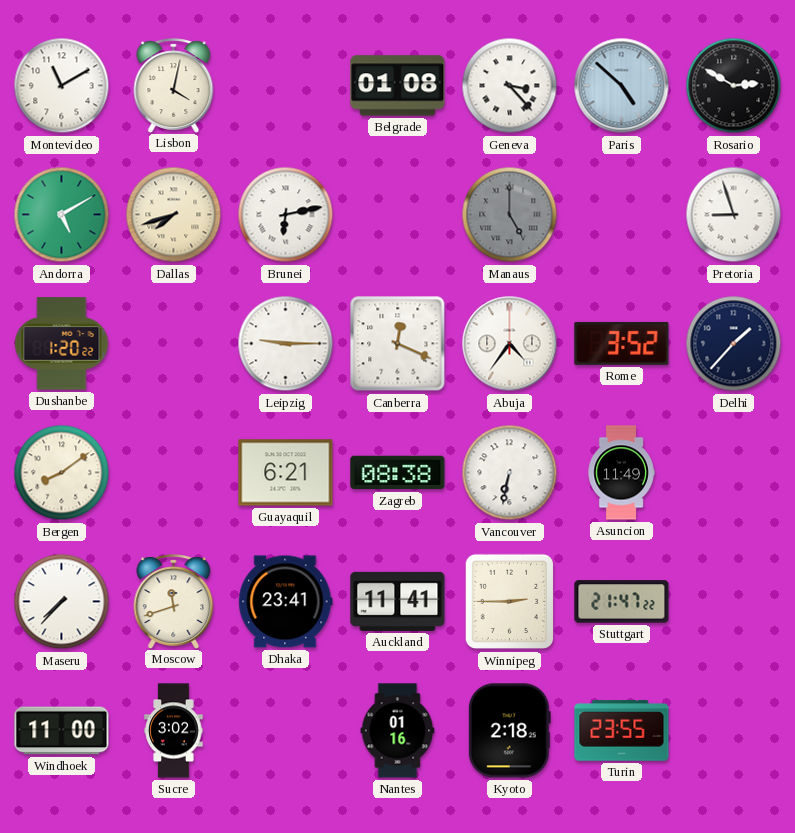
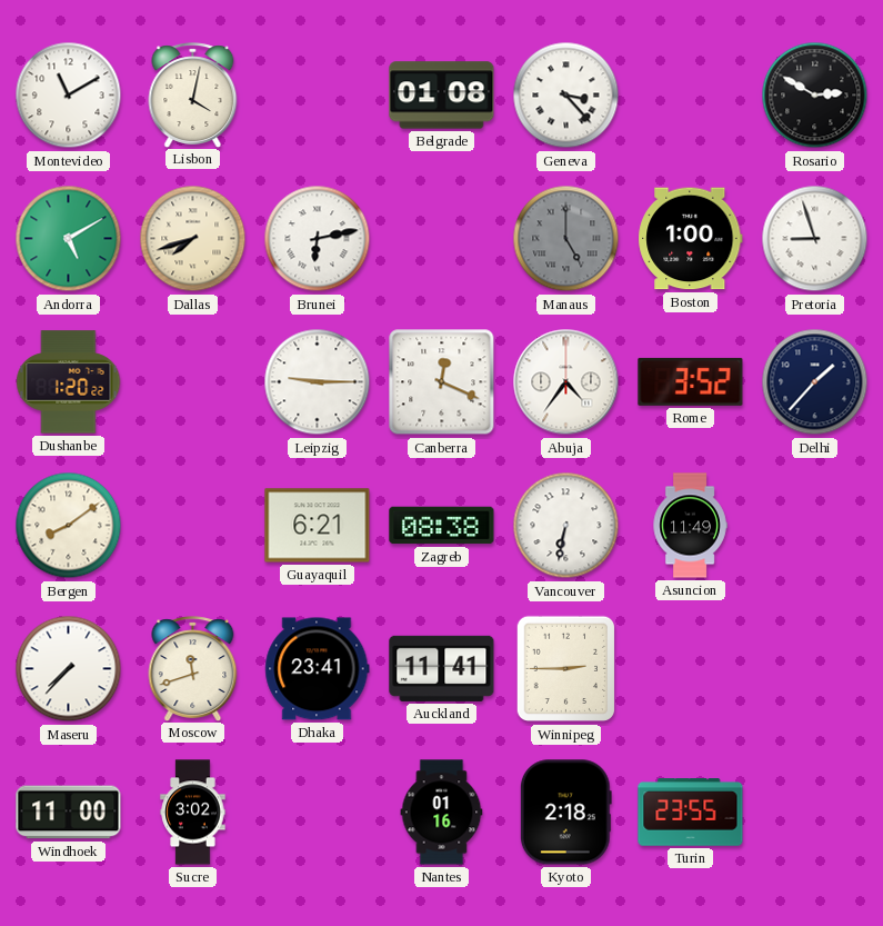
Paris: 4:52 -> none (622, 86)
Boston: none -> 1:00 (691, 239)
Stuttgart: 21:47 -> none (622, 602)
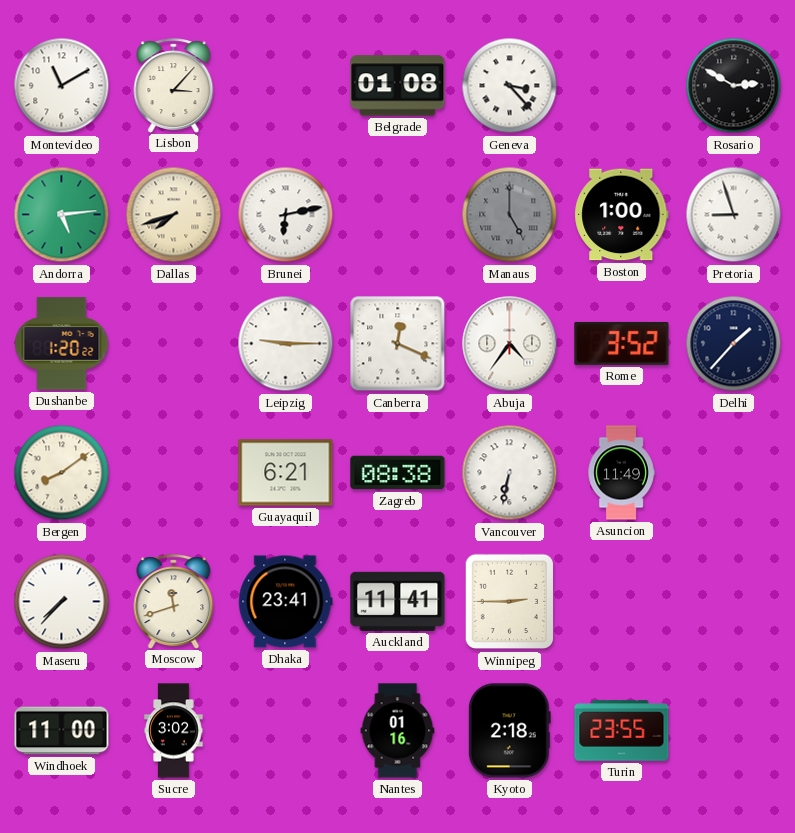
Lisbon: 4:02 -> 3:07 (174, 85)
Andorra: 5:10 -> 5:14 (62, 215)
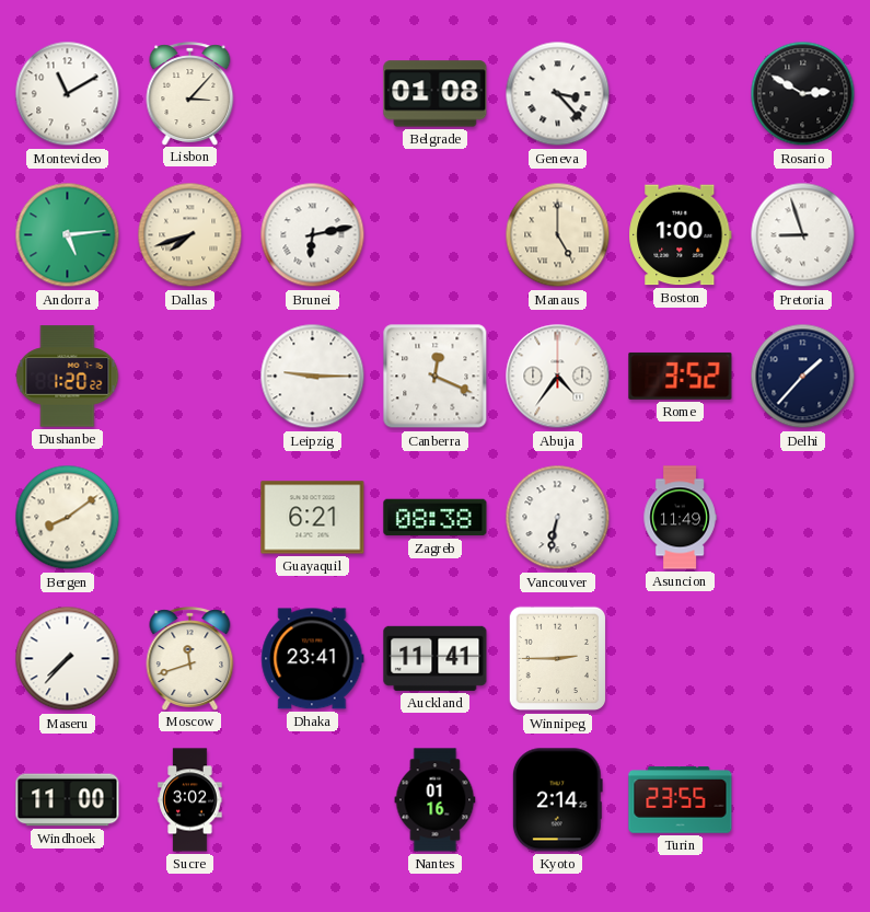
Manaus dial: grey -> cream (558, 235)
Kyoto: 2:18 -> 2:14 (557, 800)
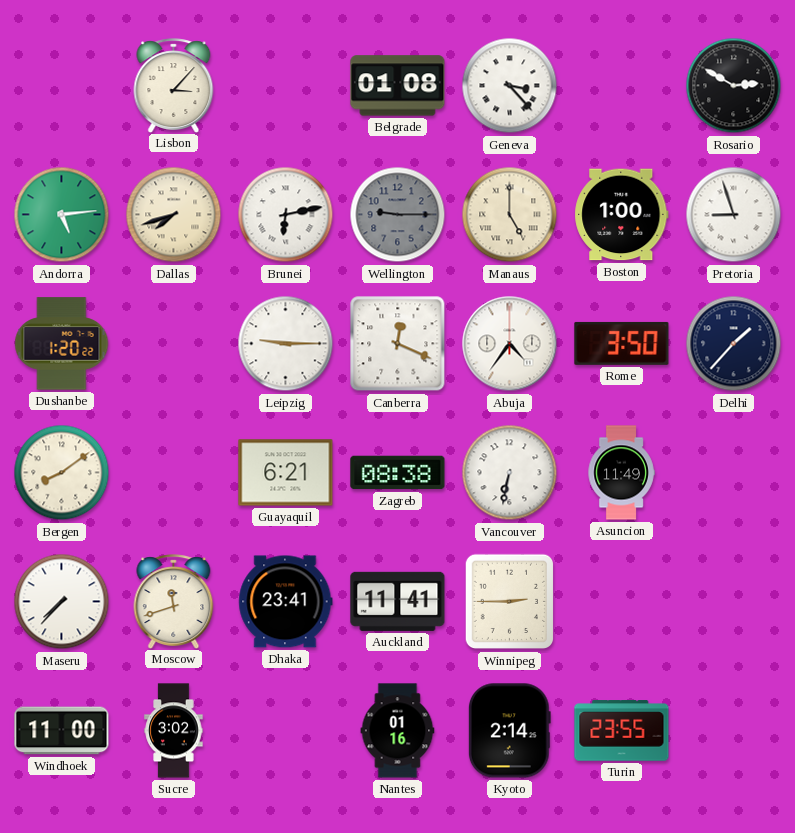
Montevideo: 11:10 -> none (68, 94)
Wellington: none -> 9:15 (398, 215)
Rome: 3:52 -> 3:50 (622, 343)
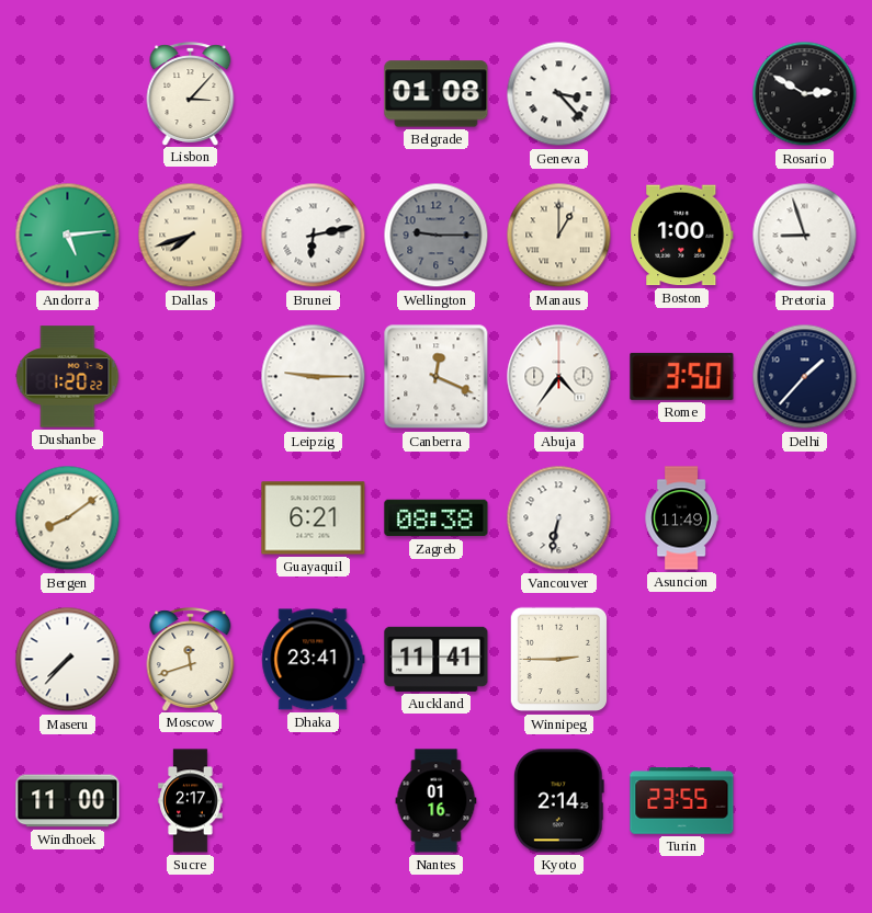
Manaus: 5:00 -> 1:00 (559, 236)
Sucre: 3:02 -> 2:17 (191, 801)
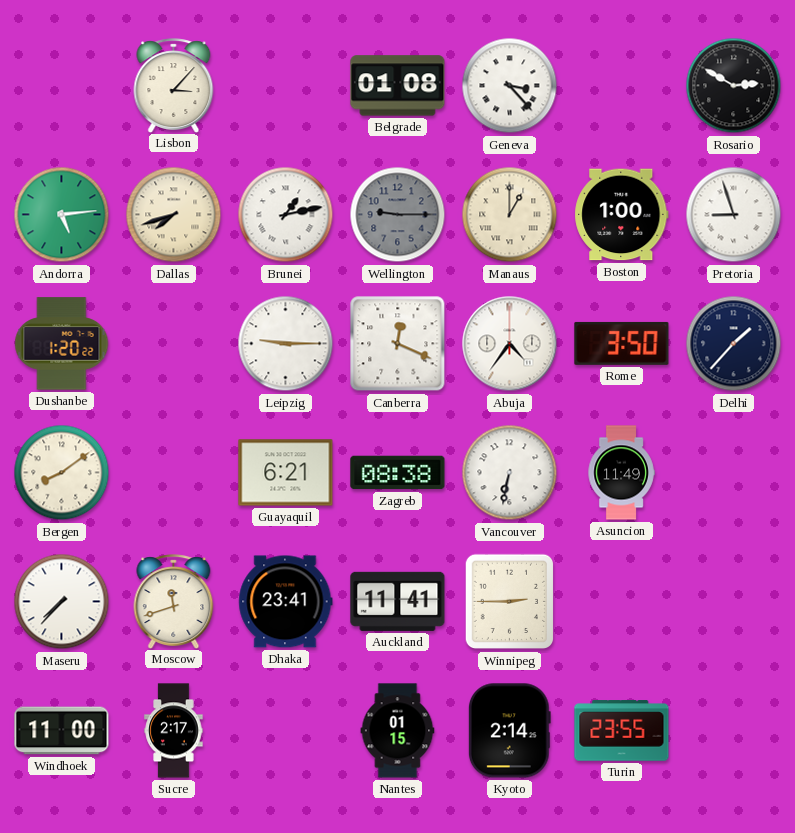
Brunei: 6:13 -> 1:13 (286, 215)
Nantes: 01:16 -> 01:15 (398, 731)
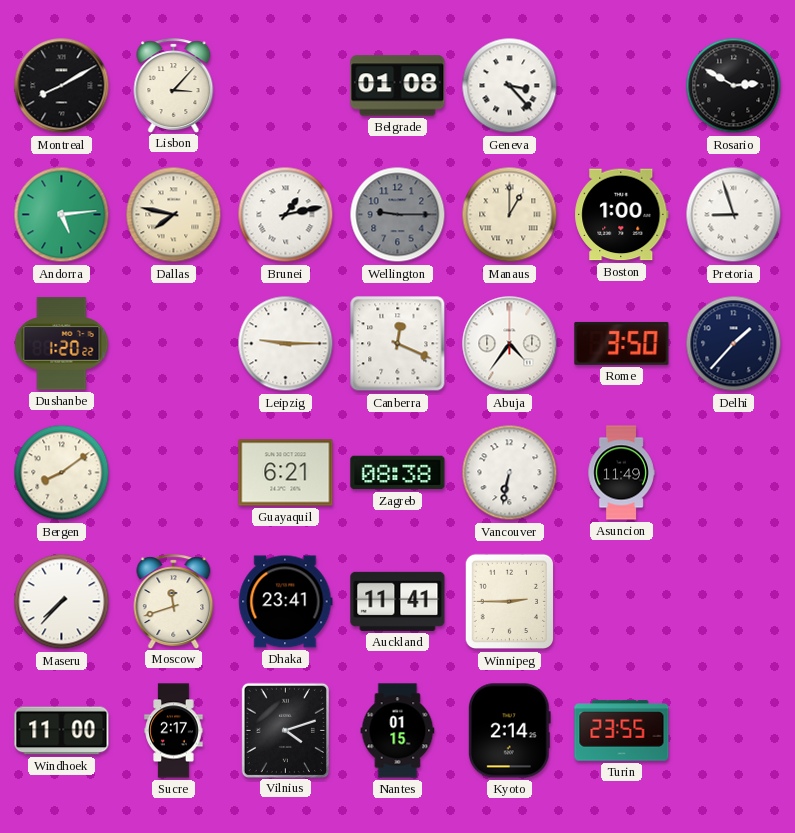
Montreal: none -> 8:10 (62, 86)
Dallas: 7:42 -> 7:47 (174, 215)
Vilnius: none -> 4:12 (285, 730)
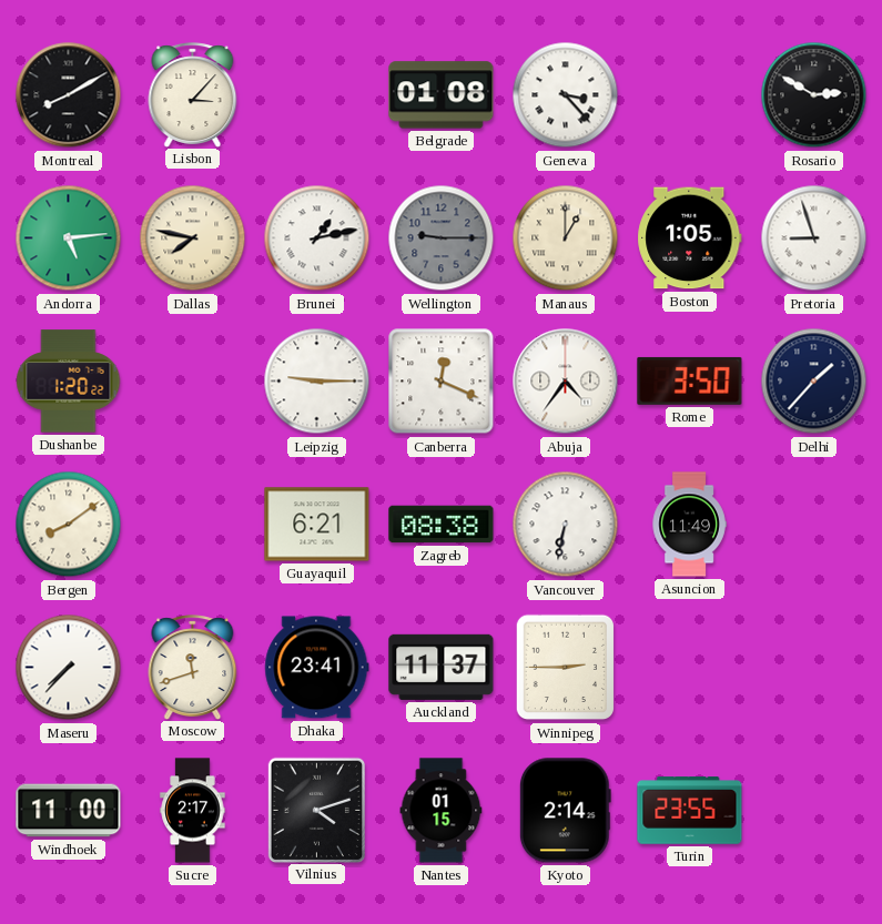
Boston: 1:00 -> 1:05 (690, 238)
Auckland: 11:41 -> 11:37 (442, 667)
